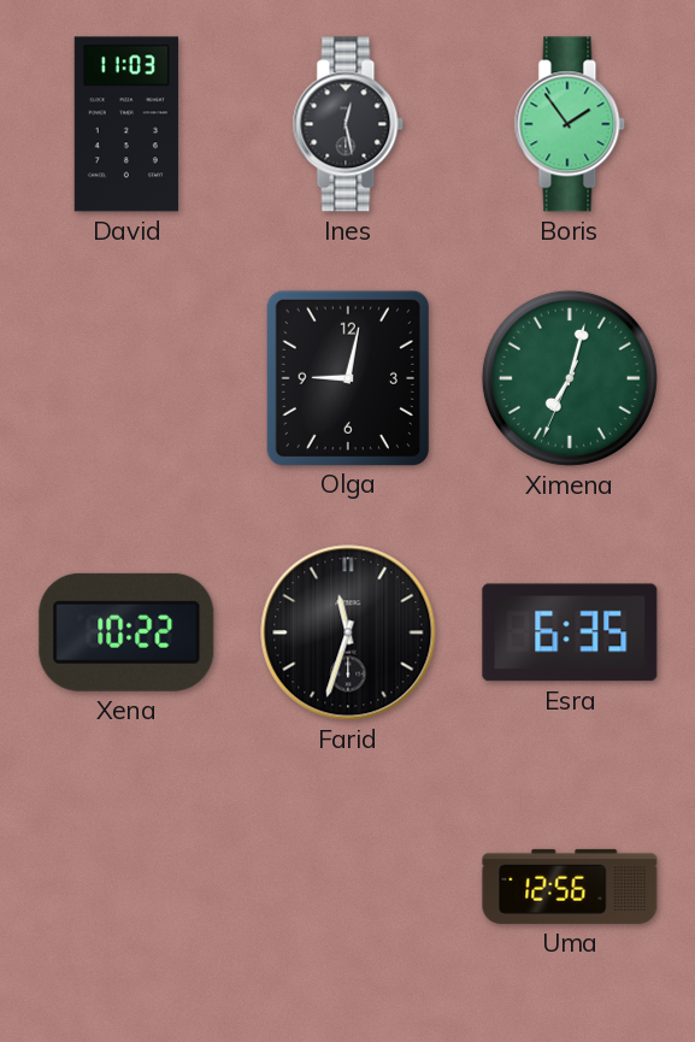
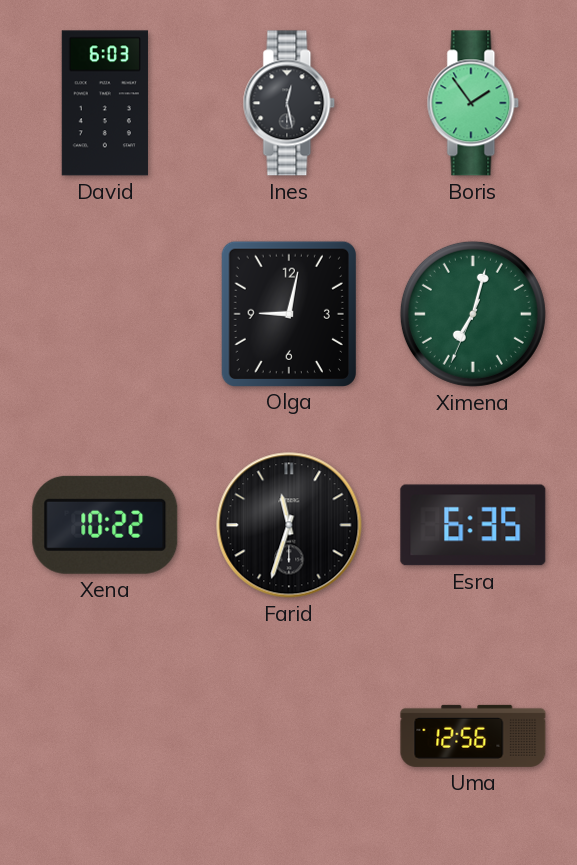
David: 11:03 -> 6:03 (105, 103)
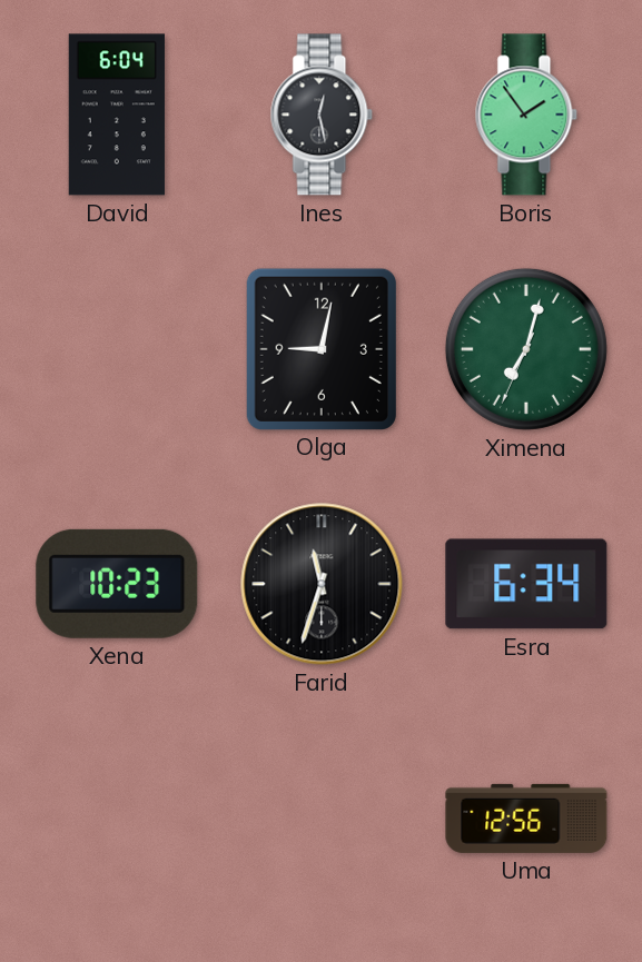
David: 6:03 -> 6:04 (117, 115)
Xena: 10:22 -> 10:23 (117, 584)
Esra: 6:35 -> 6:34 (526, 584)
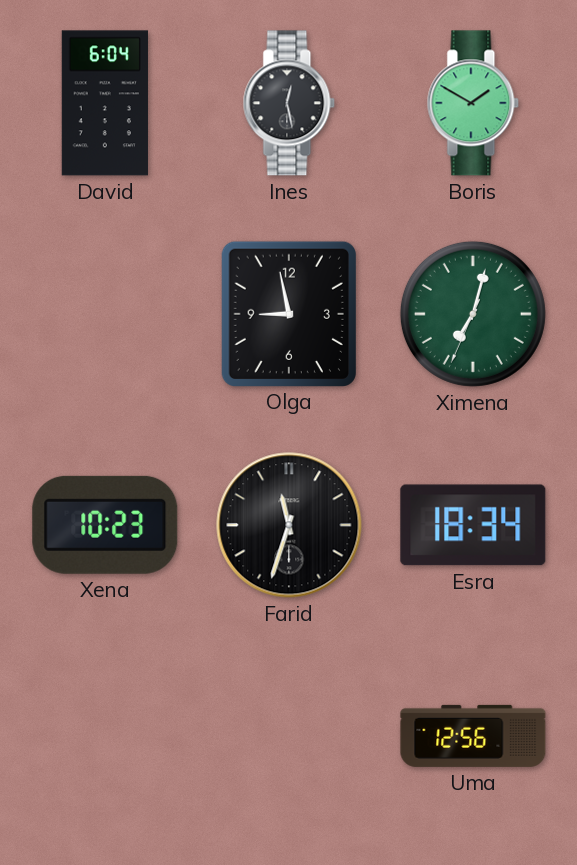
Boris: 1:54 -> 1:50 (473, 103)
Olga: 9:02 -> 8:58 (289, 313)
Esra: 6:34 -> 18:34 (473, 525)
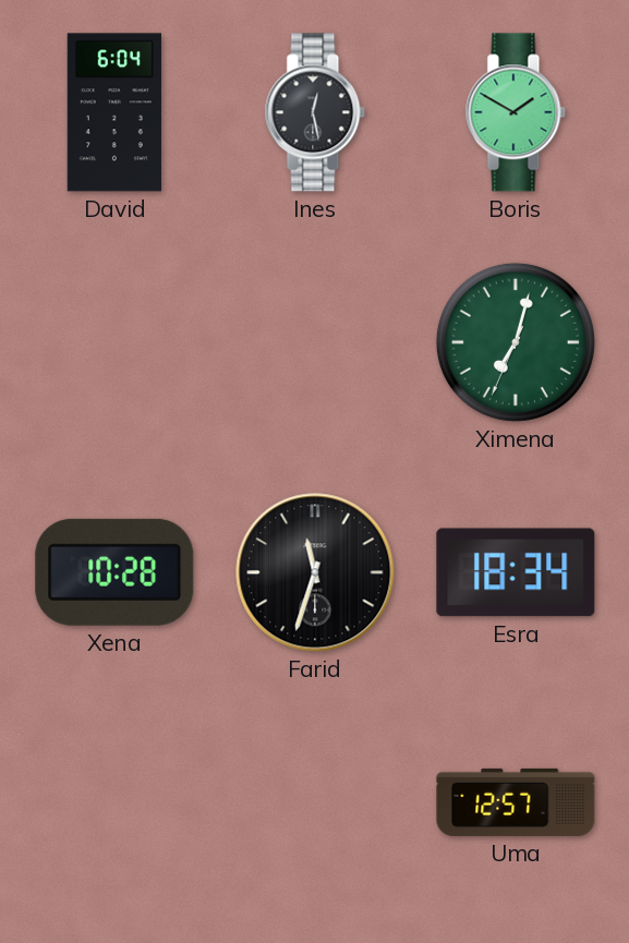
Olga: 8:58 -> none (289, 313)
Xena: 10:23 -> 10:28 (114, 572)
Uma: 12:56 -> 12:57 (516, 802)
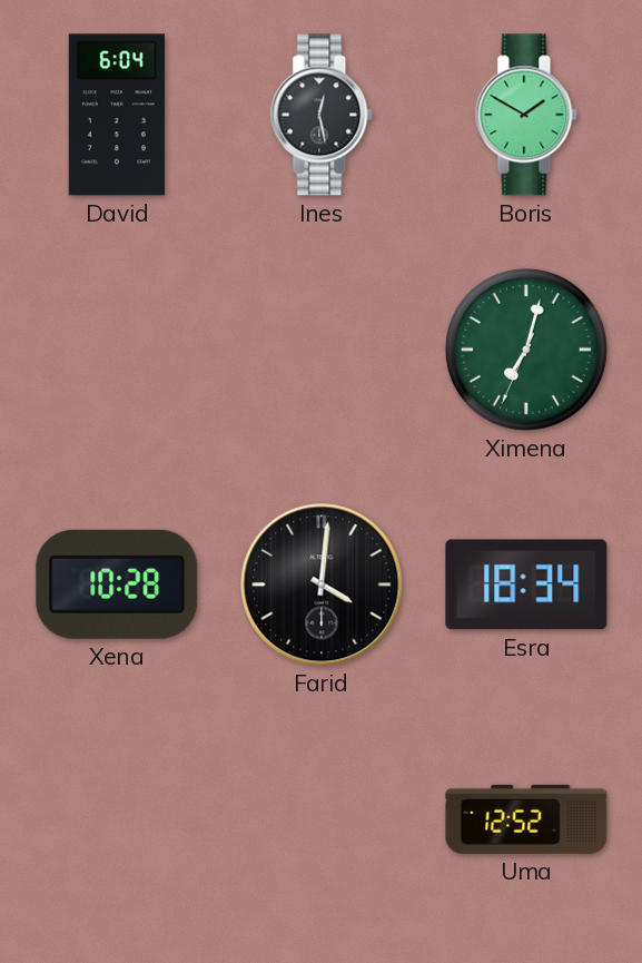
Farid: 11:33 -> 4:01 (322, 584)
Uma: 12:57 -> 12:52 (526, 819)
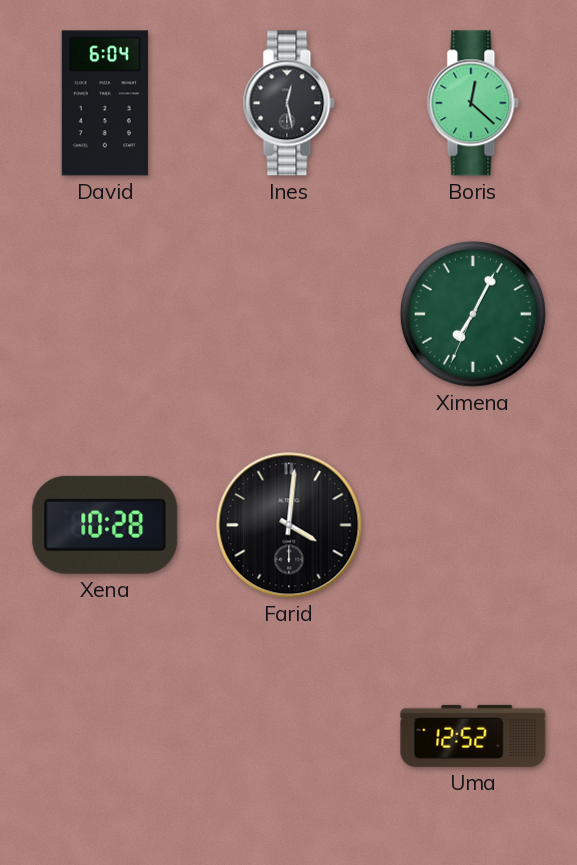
Boris: 1:50 -> 12:22 (473, 103)
Ximena: 7:02 -> 7:04 (473, 314)
Esra: 18:34 -> none (526, 584)
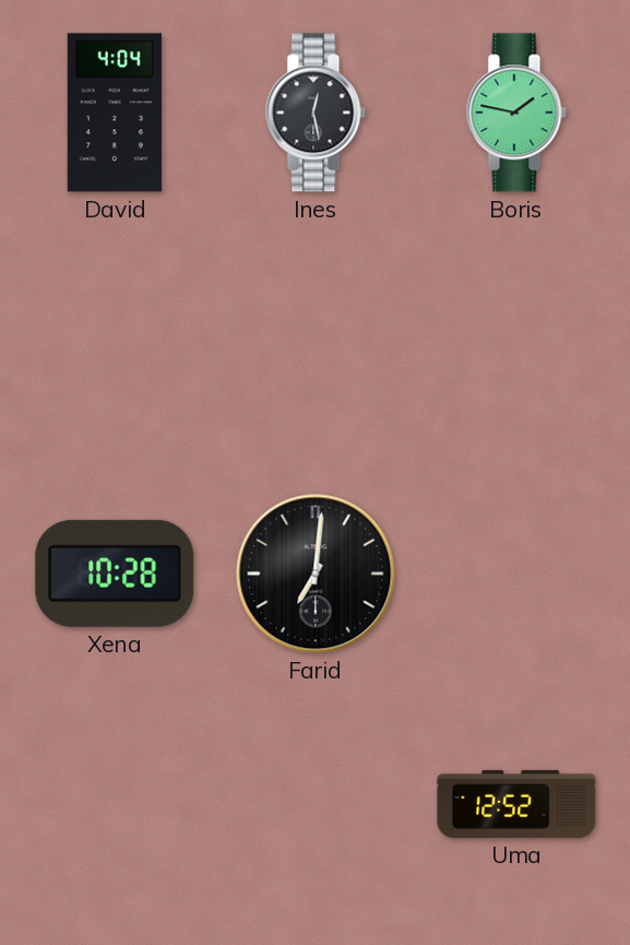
David: 6:04 -> 4:04 (115, 113)
Boris: 12:22 -> 1:47 (516, 113)
Ximena: 7:04 -> none (473, 314)
Farid: 4:01 -> 7:01 (316, 574)
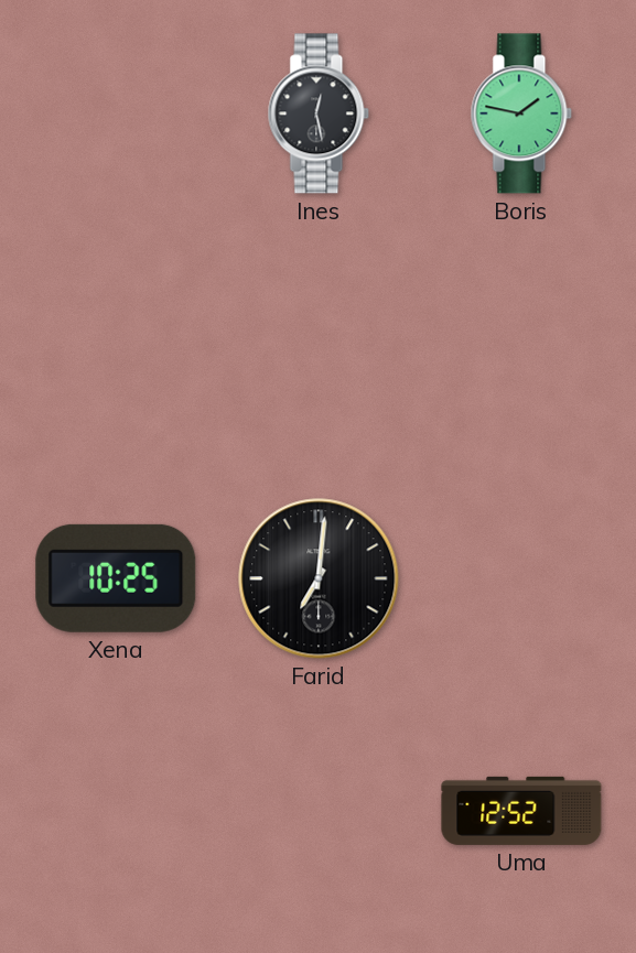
David: 4:04 -> none (115, 113)
Xena: 10:28 -> 10:25 (116, 578)
